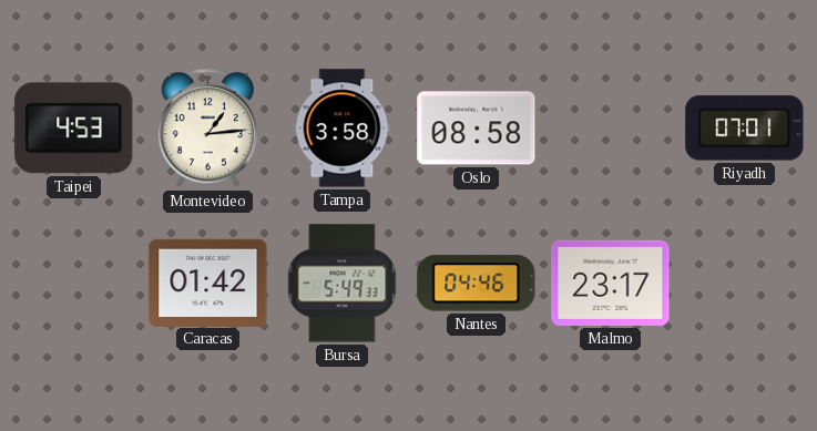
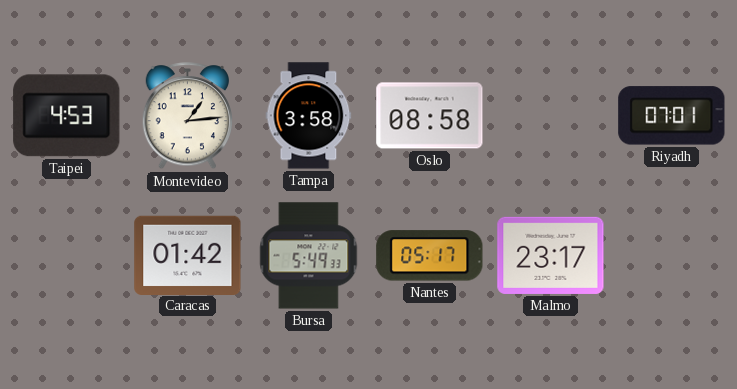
Nantes: 04:46 -> 05:17 (430, 256)
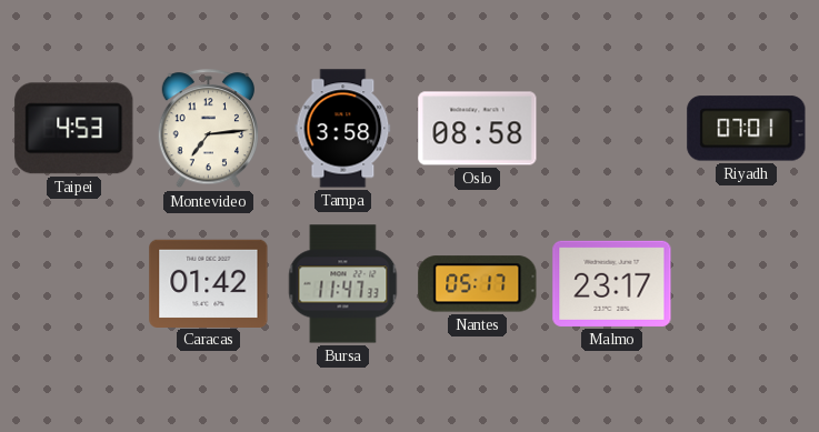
Montevideo: 1:14 -> 7:14 (208, 129)
Bursa: 5:49 -> 11:47 (343, 284)
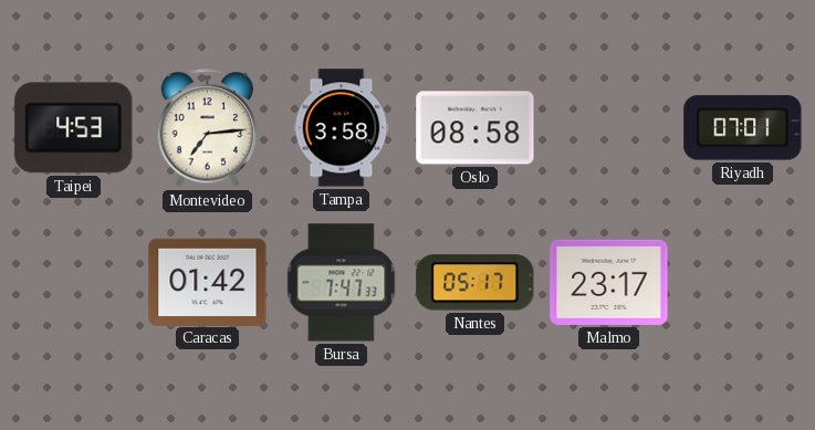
Bursa: 11:47 -> 7:47 (342, 283)
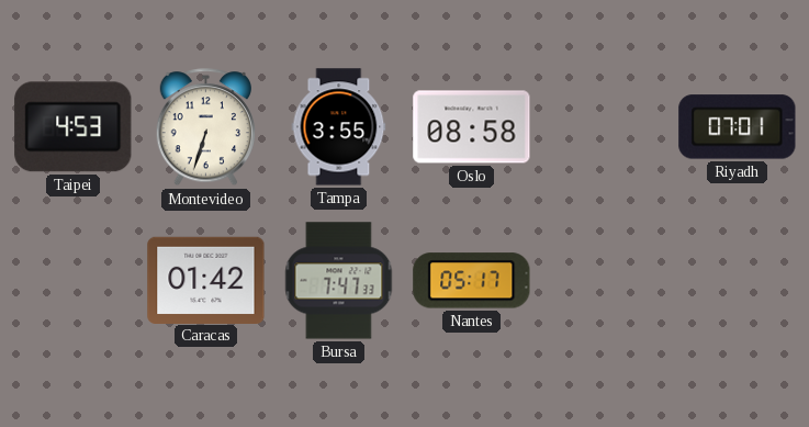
Montevideo: 7:14 -> 6:33 (205, 127)
Tampa: 3:58 -> 3:55 (339, 127)
Malmo: 23:17 -> none (609, 282)
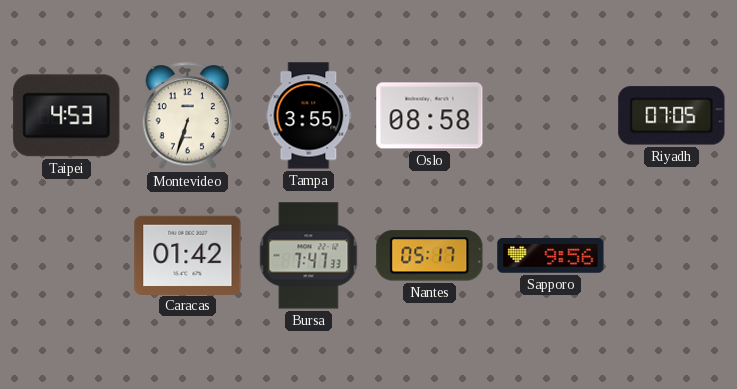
Riyadh: 07:01 -> 07:05 (672, 116)
Sapporo: none -> 9:56 (551, 256)
